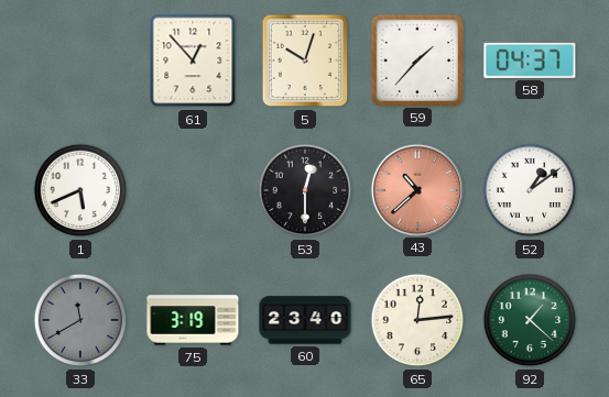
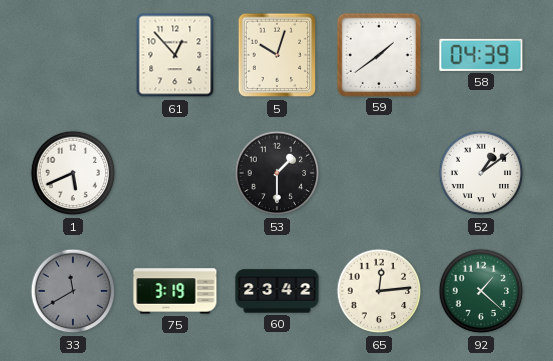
59: 1:37 -> 1:39 (378, 54)
58: 04:37 -> 04:39 (481, 55)
53: 12:30 -> 1:30 (277, 173)
43: 10:38 -> none (416, 189)
60: 23:40 -> 23:42 (277, 291)
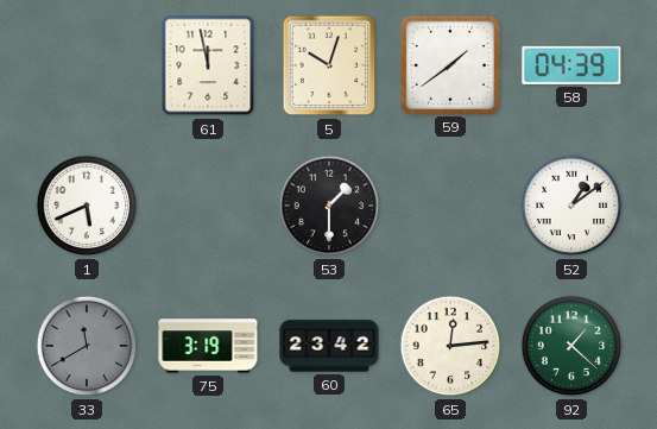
61: 12:53 -> 11:58 (208, 65)
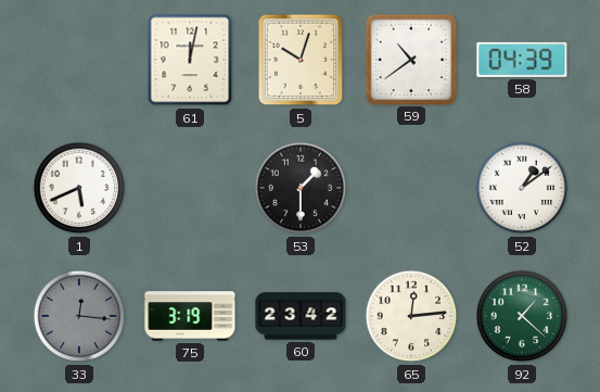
61: 11:58 -> 12:02 (190, 60)
59: 1:39 -> 10:39 (410, 59)
33: 11:40 -> 12:16 (79, 316)
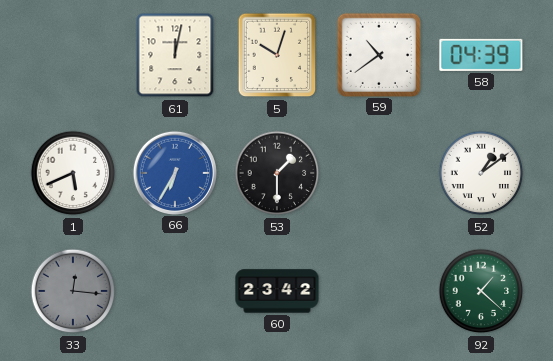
66: none -> 6:35 (174, 172)
75: 3:19 -> none (190, 316)
65: 12:14 -> none (411, 316)
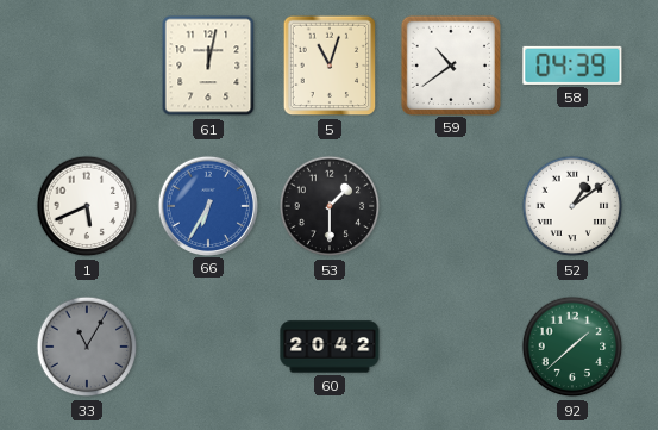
5: 10:03 -> 11:03 (330, 66)
33: 12:16 -> 11:05 (87, 347)
60: 23:42 -> 20:42 (330, 347)
92: 1:22 -> 1:38 (572, 347)
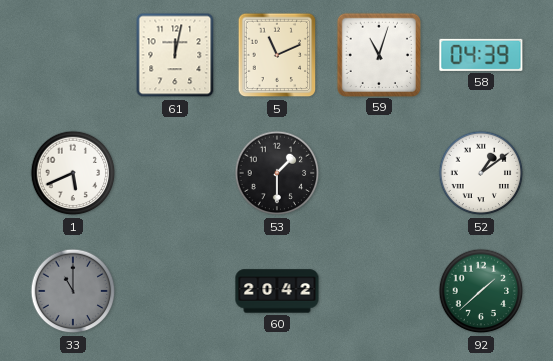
5: 11:03 -> 11:11 (277, 55)
59: 10:39 -> 11:03 (378, 54)
66: 6:35 -> none (207, 205)
33: 11:05 -> 11:00 (73, 291)
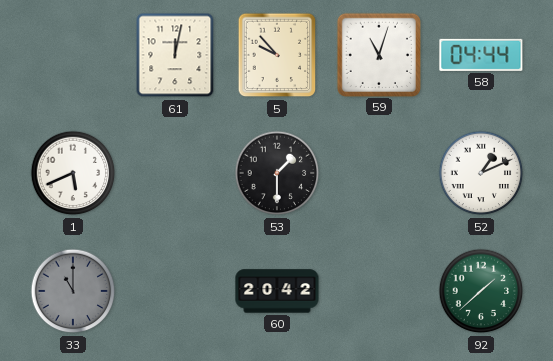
5: 11:11 -> 9:53 (277, 55)
58: 04:39 -> 04:44 (481, 55)
52: 1:09 -> 1:11 (481, 173)
